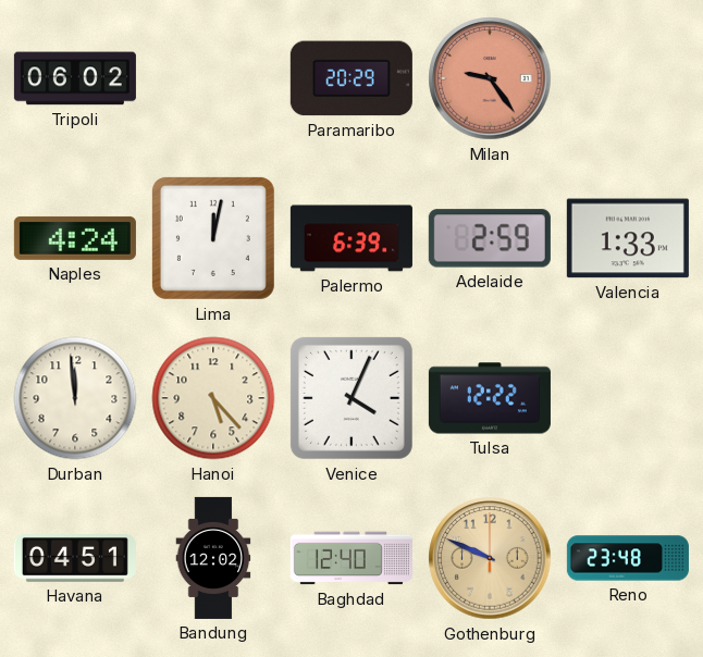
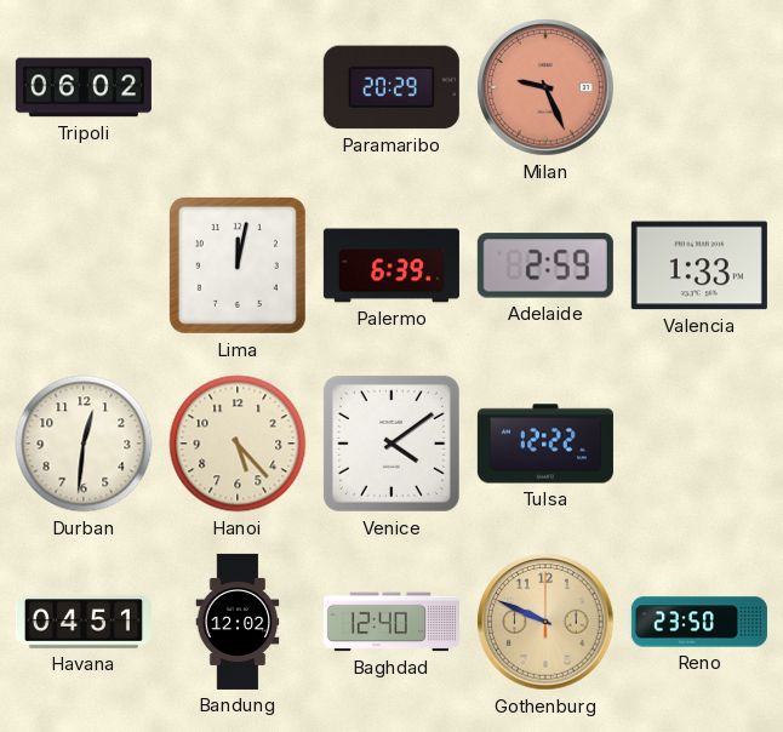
Milan: 9:24 -> 9:26 (545, 87)
Naples: 4:24 -> none (75, 238)
Durban: 11:59 -> 12:31 (84, 444)
Venice: 4:04 -> 4:09 (391, 444)
Reno: 23:48 -> 23:50 (699, 622)
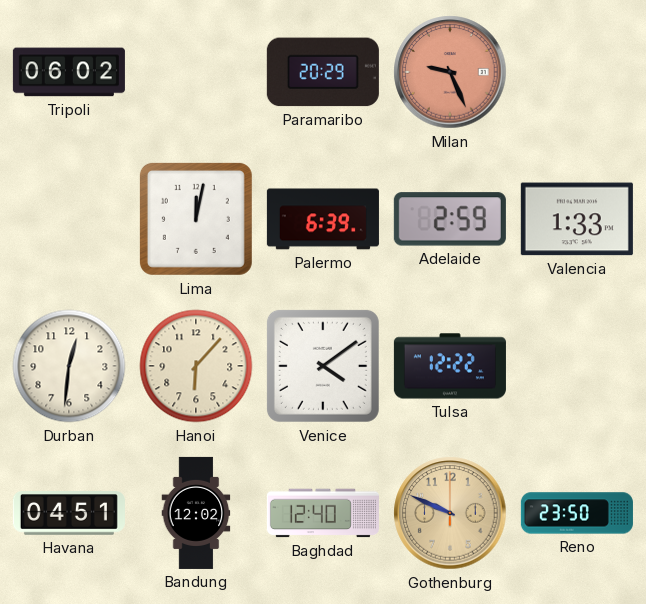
Hanoi: 5:23 -> 6:07 (196, 366)
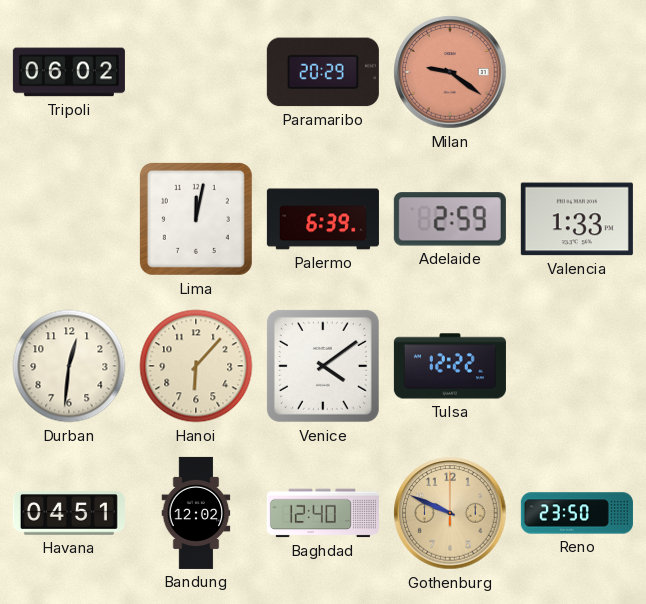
Milan: 9:26 -> 9:21 (450, 72)
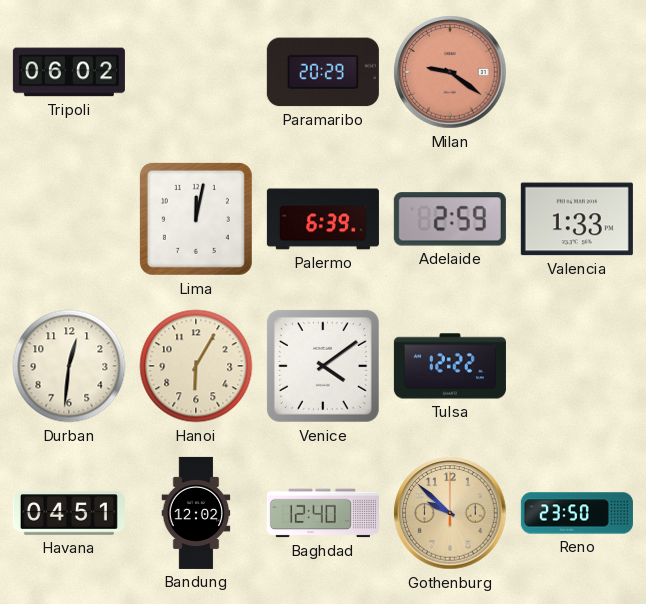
Hanoi: 6:07 -> 6:05 (196, 366)
Gothenburg: 9:49 -> 9:52 (450, 513)
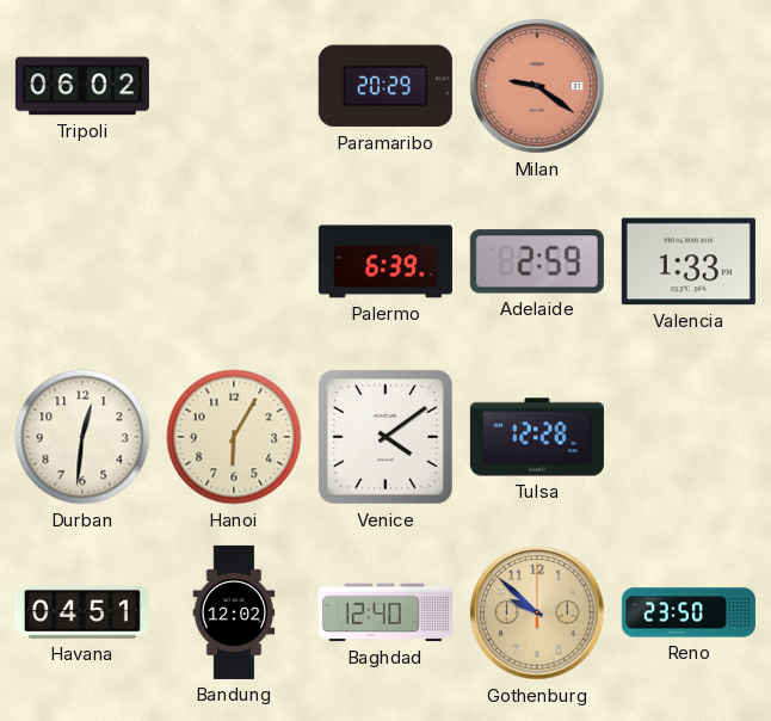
Lima: 12:02 -> none (196, 219)
Tulsa: 12:22 -> 12:28 (537, 437)
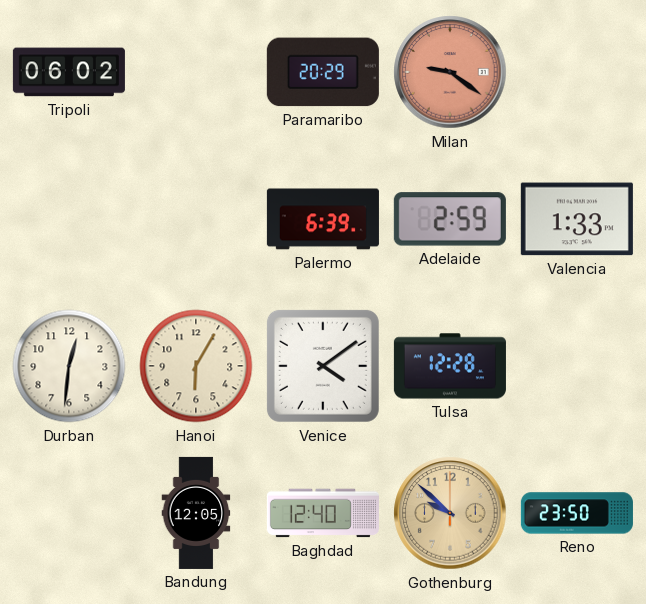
Havana: 04:51 -> none (82, 612)
Bandung: 12:02 -> 12:05 (196, 513)
